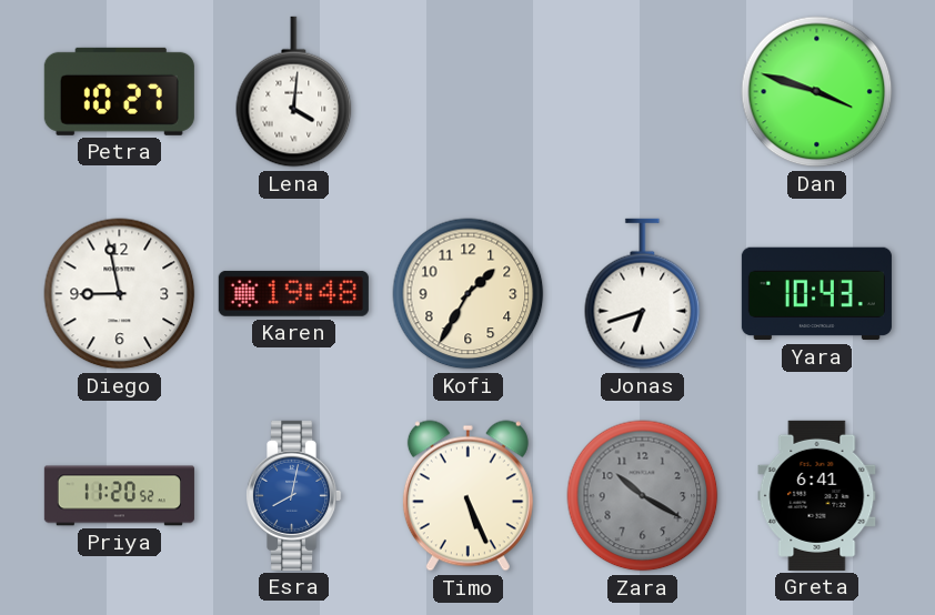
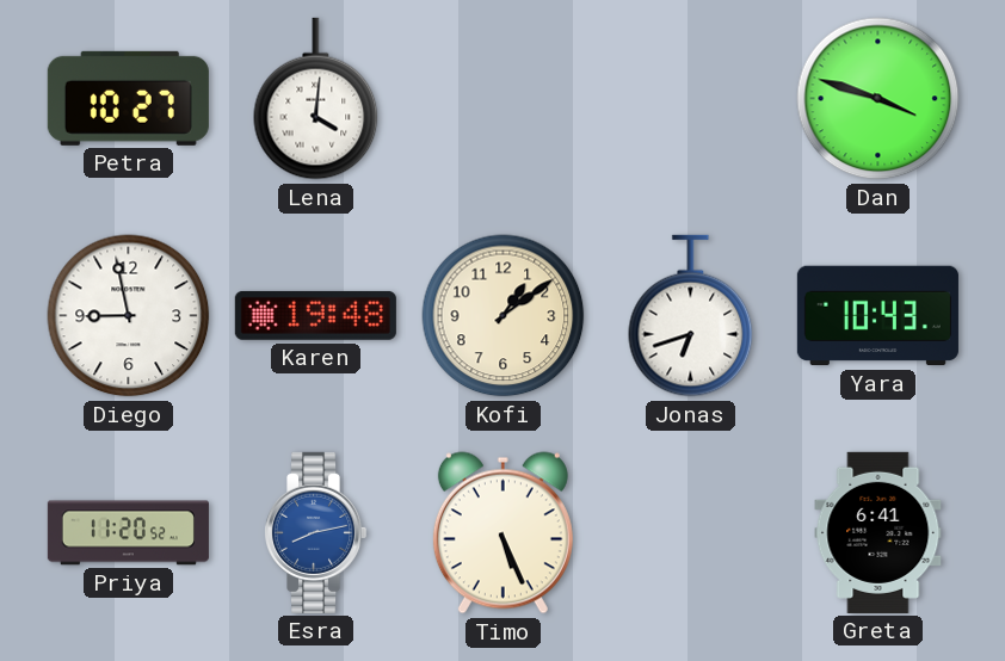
Kofi: 1:35 -> 1:09 (504, 316)
Esra: 8:02 -> 8:13 (316, 532)
Zara: 10:20 -> none (643, 496)
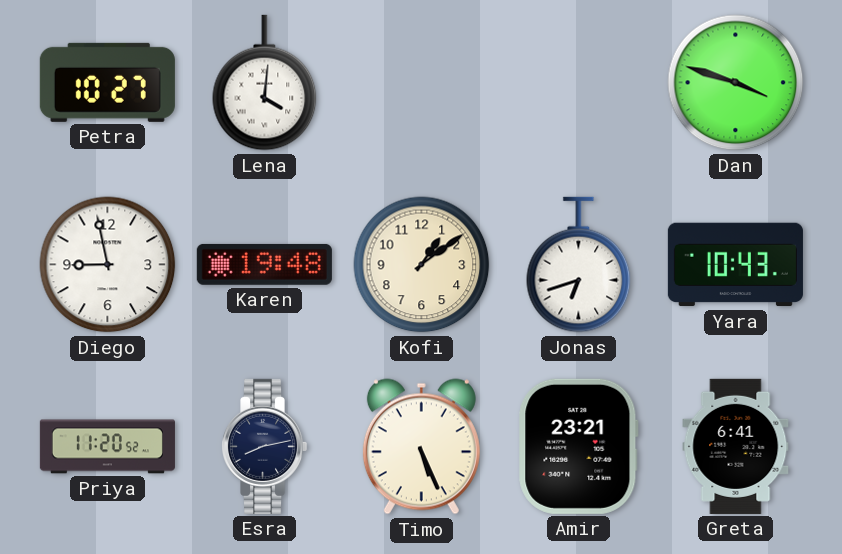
Esra dial: blue -> navy (265, 446)
Amir: none -> 23:21 (579, 446)
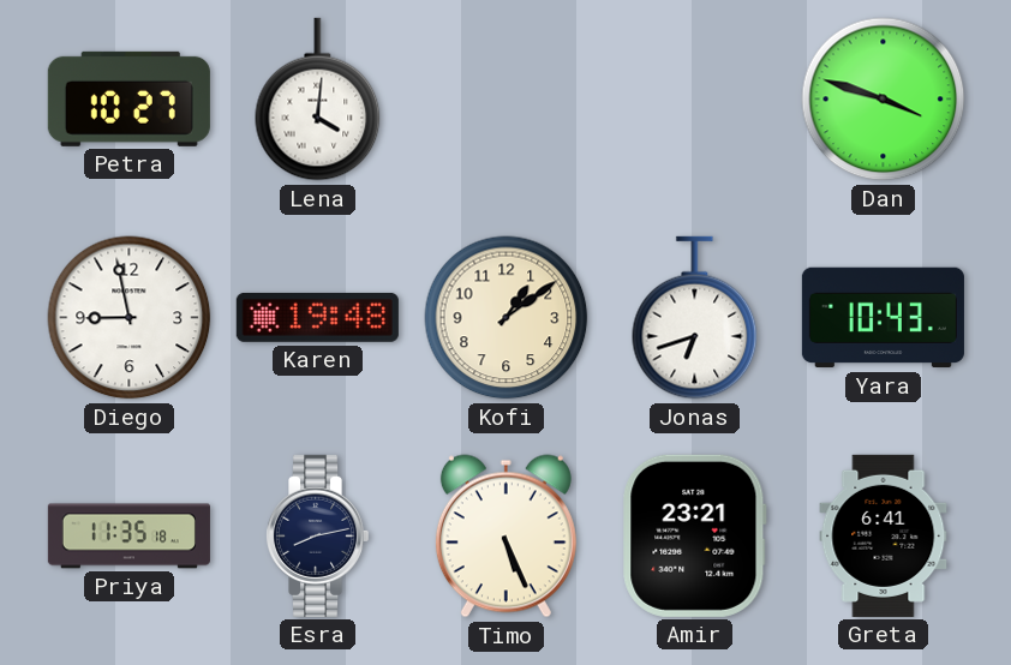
Priya: 11:20 -> 11:35 (128, 537)
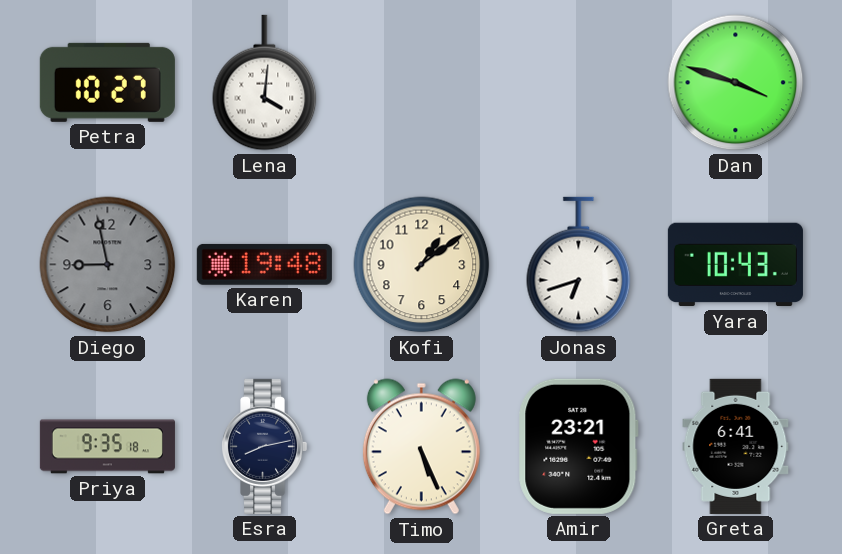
Diego dial: white -> grey (108, 265)
Priya: 11:35 -> 9:35 (107, 447)
